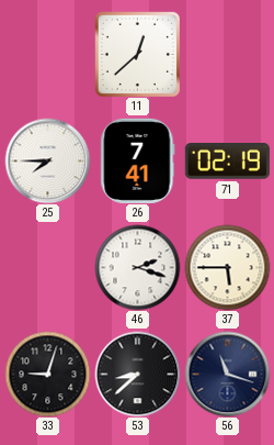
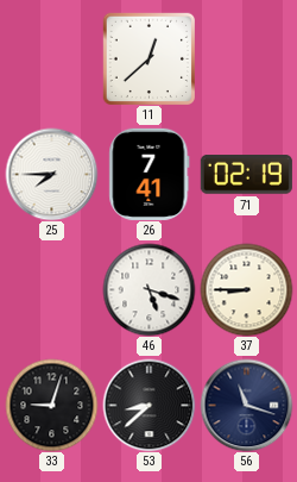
46: 2:18 -> 5:18 (148, 289)
37: 5:45 -> 8:45 (246, 289)
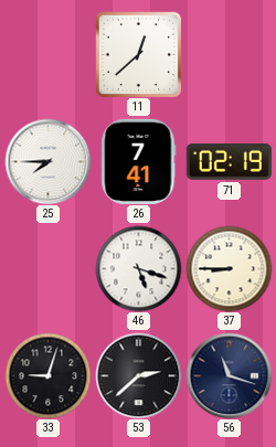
53: 8:38 -> 2:38 (138, 375)
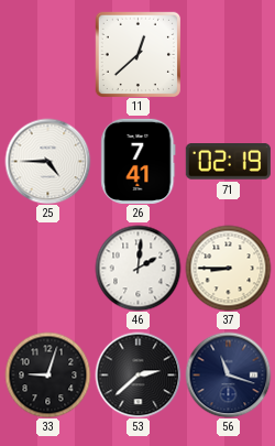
25: 7:45 -> 4:45 (47, 161)
46: 5:18 -> 2:01 (137, 268)
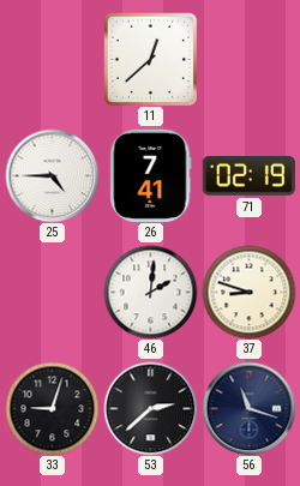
37: 8:45 -> 8:48 (248, 292)
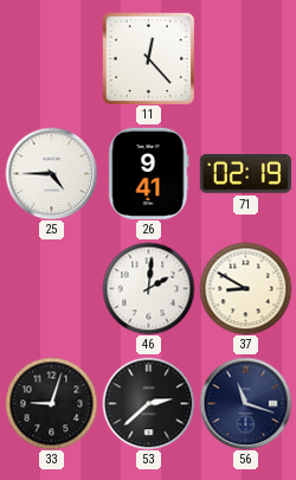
11: 12:38 -> 12:23 (148, 58)
26: 7:41 -> 9:41 (149, 173)
37: 8:48 -> 8:50 (245, 288)
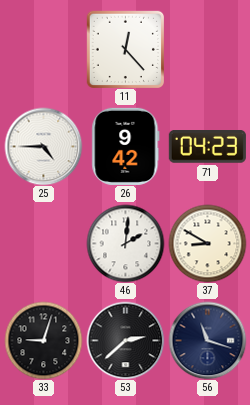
26: 9:41 -> 9:42 (126, 146)
71: 02:19 -> 04:23 (207, 147)
